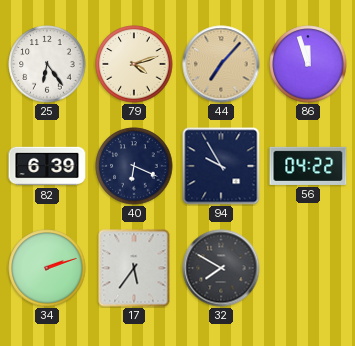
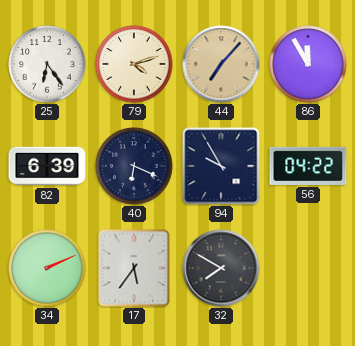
86: 11:57 -> 11:55 (308, 64)
34: 2:12 -> 2:11 (47, 268)
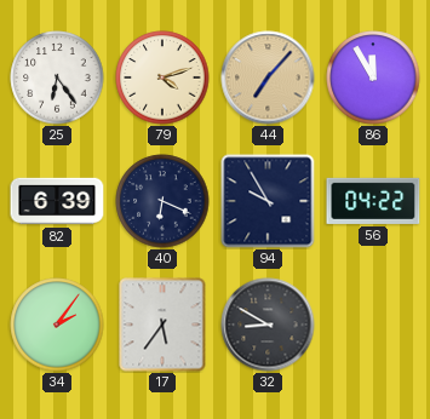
34: 2:11 -> 2:06 (57, 325)
32: 7:50 -> 8:50 (268, 325)
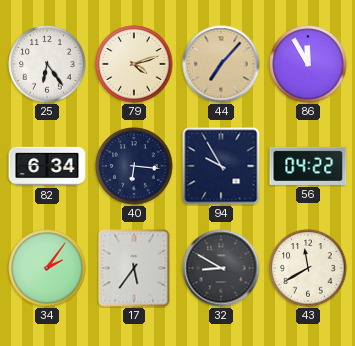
82: 6:39 -> 6:34 (47, 166)
40: 6:19 -> 6:16 (134, 166)
43: none -> 11:40 (308, 268)
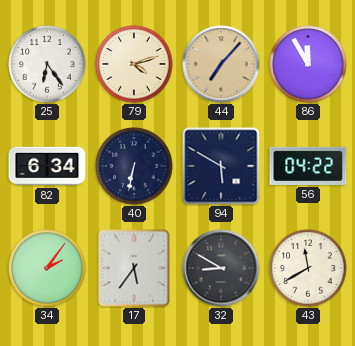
40: 6:16 -> 6:32 (134, 166)
94: 9:55 -> 5:50 (221, 166)
